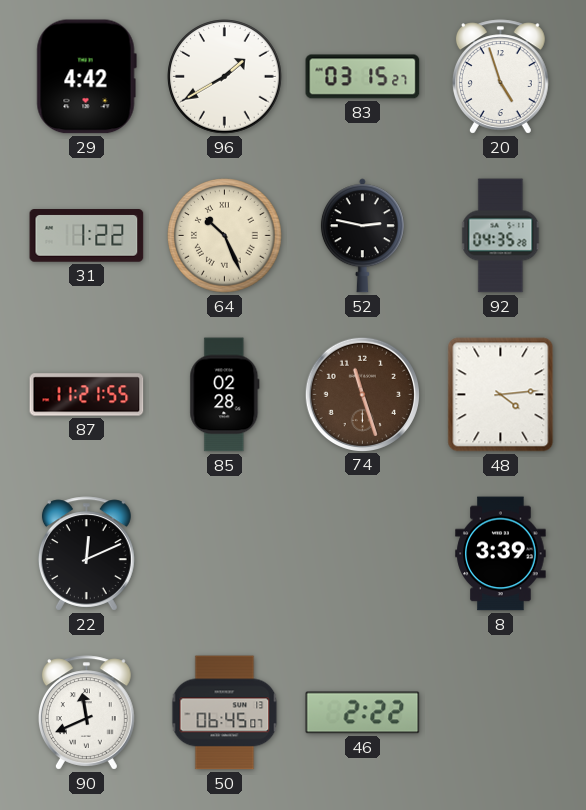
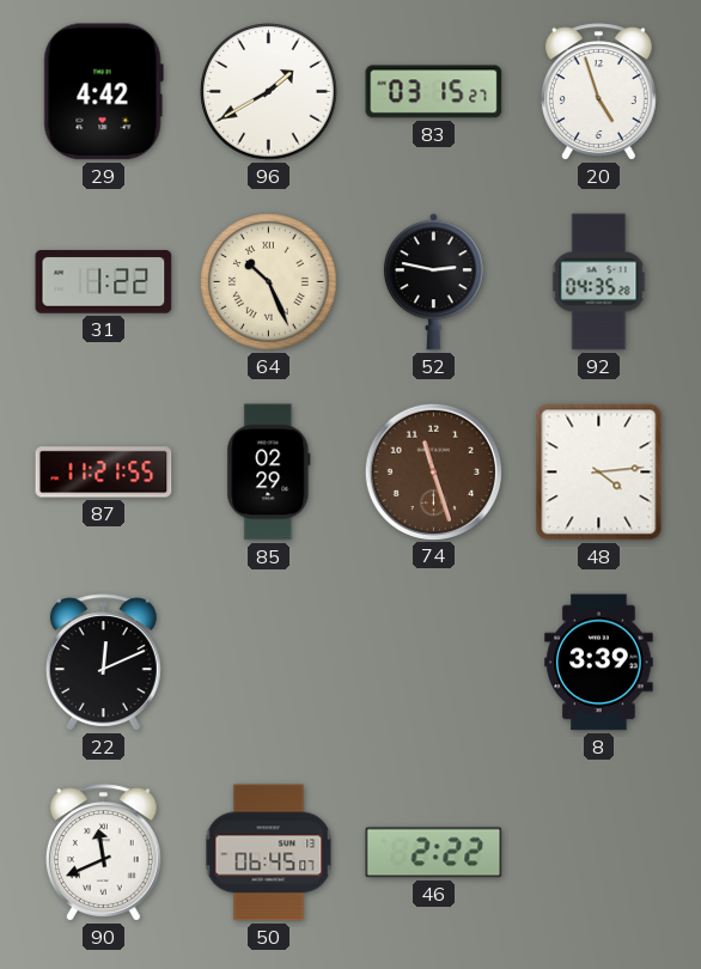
85: 02:28 -> 02:29 (269, 473)
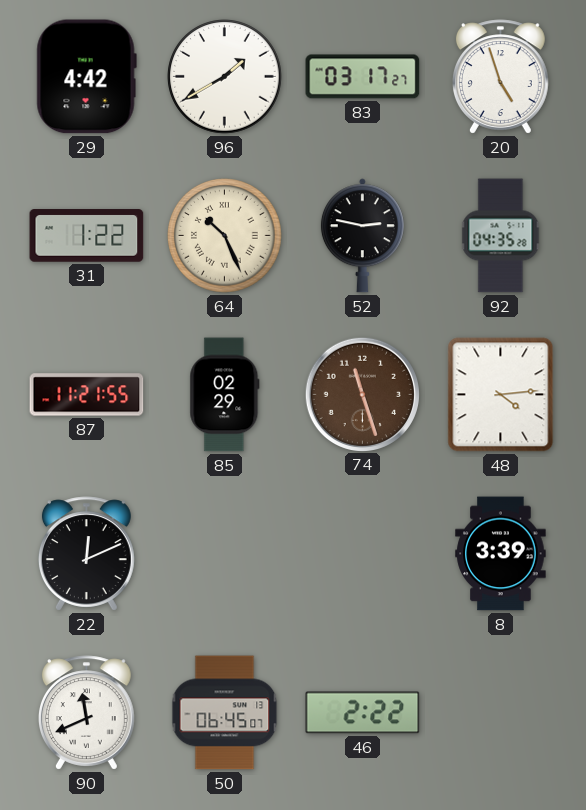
83: 03:15 -> 03:17 (363, 77)
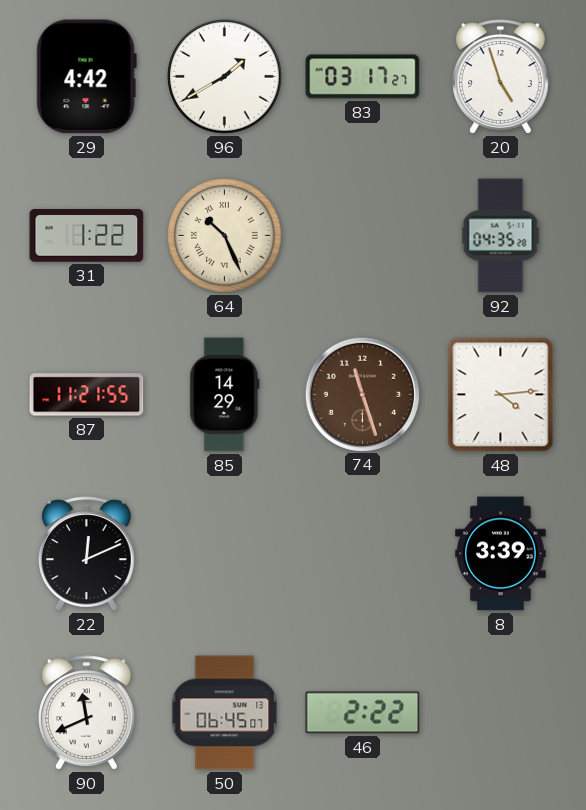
52: 2:47 -> none (362, 236)
85: 02:29 -> 14:29 (225, 395)
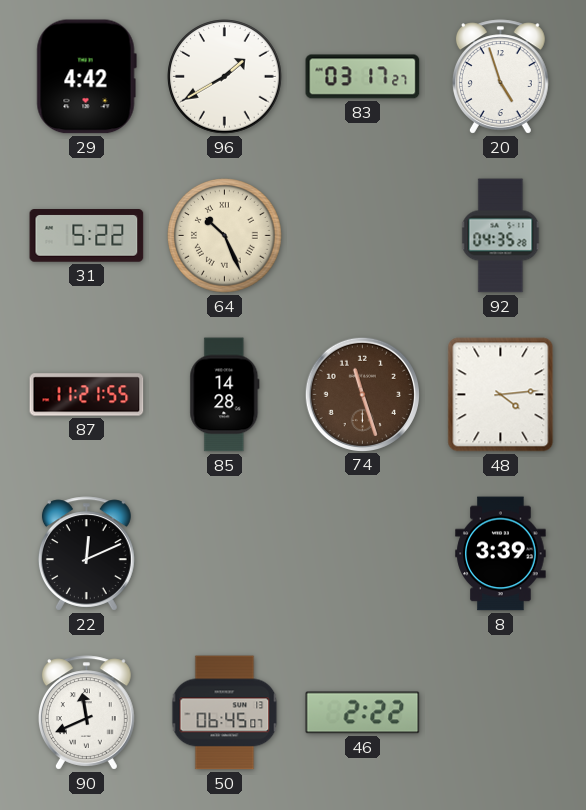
31: 1:22 -> 5:22 (87, 236)
85: 14:29 -> 14:28 (225, 395)
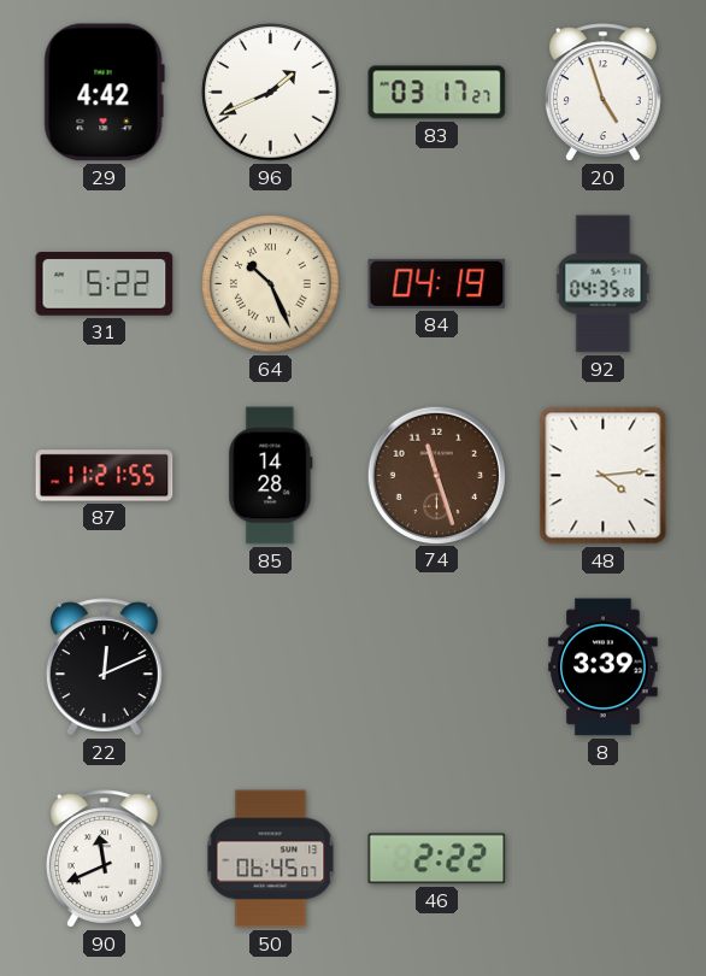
96: 1:40 -> 1:41 (271, 93)
84: none -> 04:19 (437, 283)
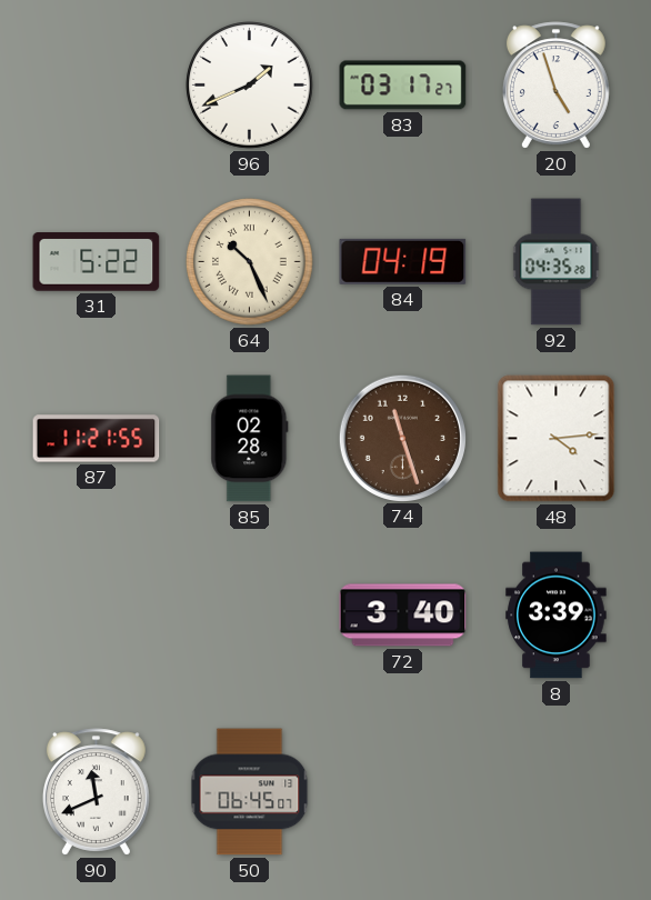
29: 4:42 -> none (104, 93)
85: 14:28 -> 02:28 (250, 439)
22: 12:11 -> none (104, 668)
72: none -> 3:40 (403, 616)
46: 2:22 -> none (437, 859)
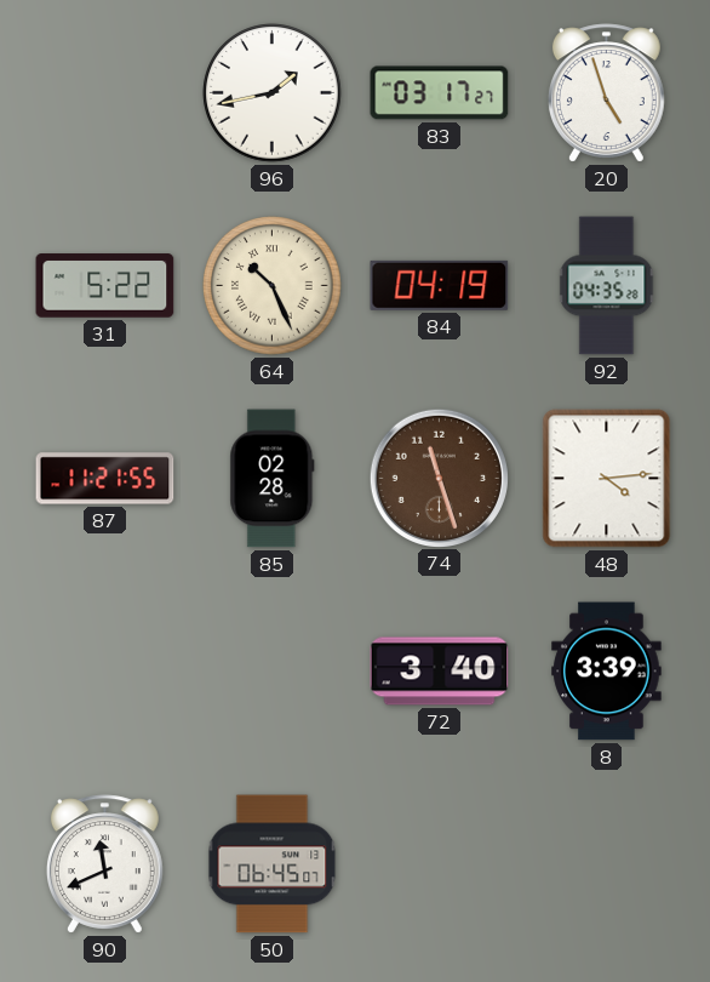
96: 1:41 -> 1:43 (273, 93)
